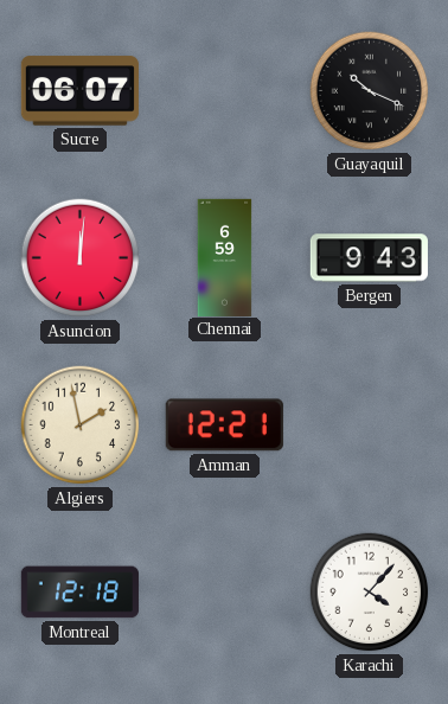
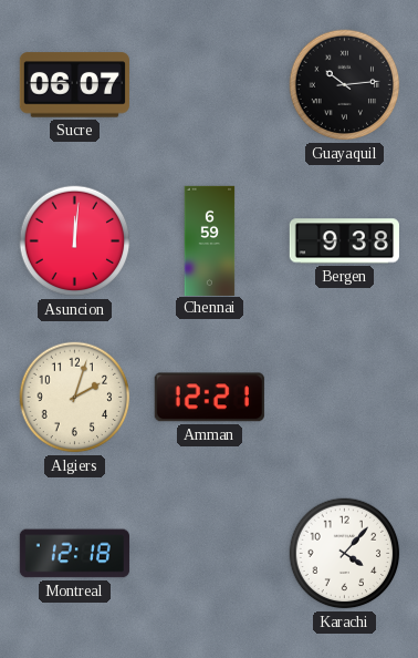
Guayaquil: 10:19 -> 10:14 (345, 85)
Bergen: 9:43 -> 9:38 (344, 241)
Algiers: 1:58 -> 2:03 (75, 398)
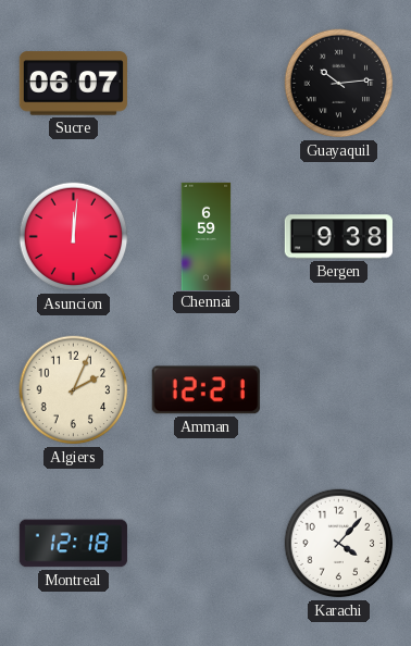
Algiers: 2:03 -> 2:04 (74, 390)
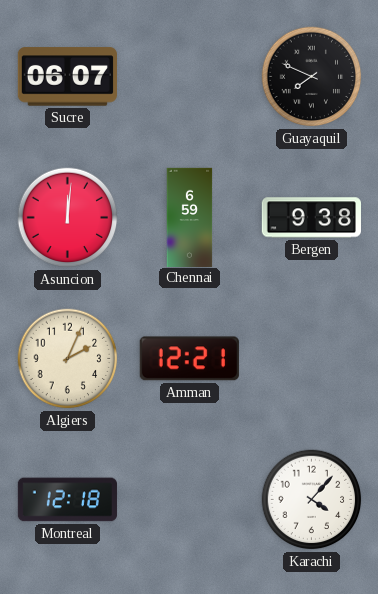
Guayaquil: 10:14 -> 7:49 (312, 77)
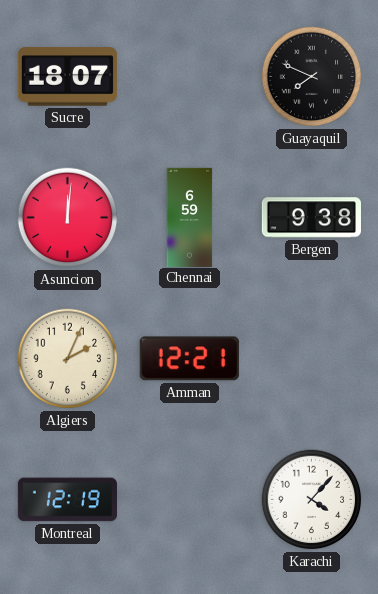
Sucre: 06:07 -> 18:07 (67, 77)
Montreal: 12:18 -> 12:19 (67, 500)
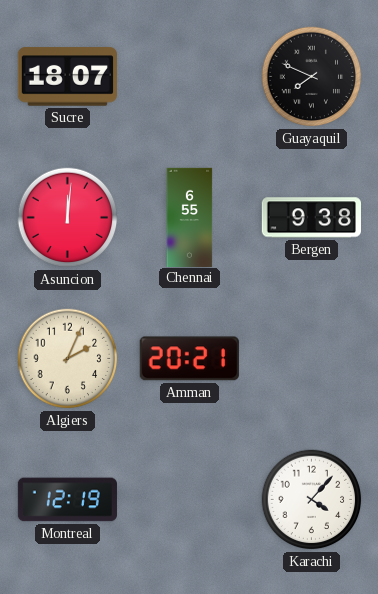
Chennai: 6:59 -> 6:55 (190, 217)
Amman: 12:21 -> 20:21 (189, 359)
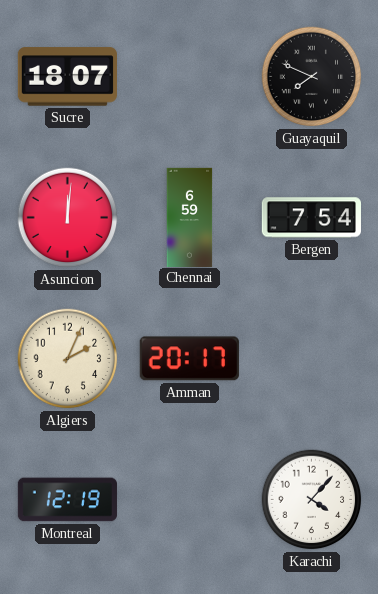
Chennai: 6:55 -> 6:59 (190, 217)
Bergen: 9:38 -> 7:54 (311, 218)
Amman: 20:21 -> 20:17 (189, 359)
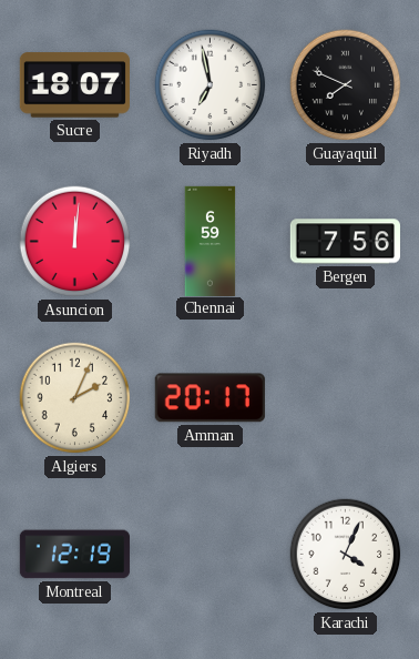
Riyadh: none -> 6:58 (211, 85)
Bergen: 7:54 -> 7:56 (345, 242)
Karachi: 4:07 -> 4:04 (346, 555)
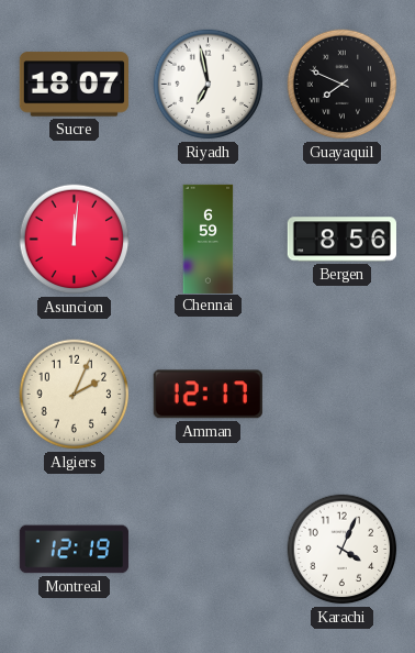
Bergen: 7:56 -> 8:56 (341, 240)
Amman: 20:17 -> 12:17 (207, 395)
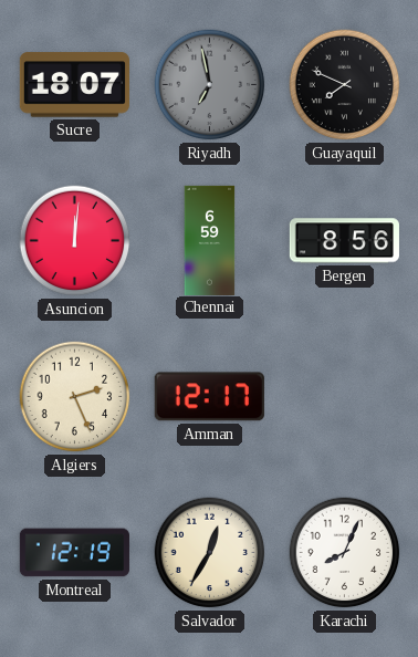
Riyadh dial: white -> grey (210, 85)
Algiers: 2:04 -> 2:26 (75, 397)
Salvador: none -> 12:35 (210, 553)
Karachi: 4:04 -> 8:04 (345, 553)
